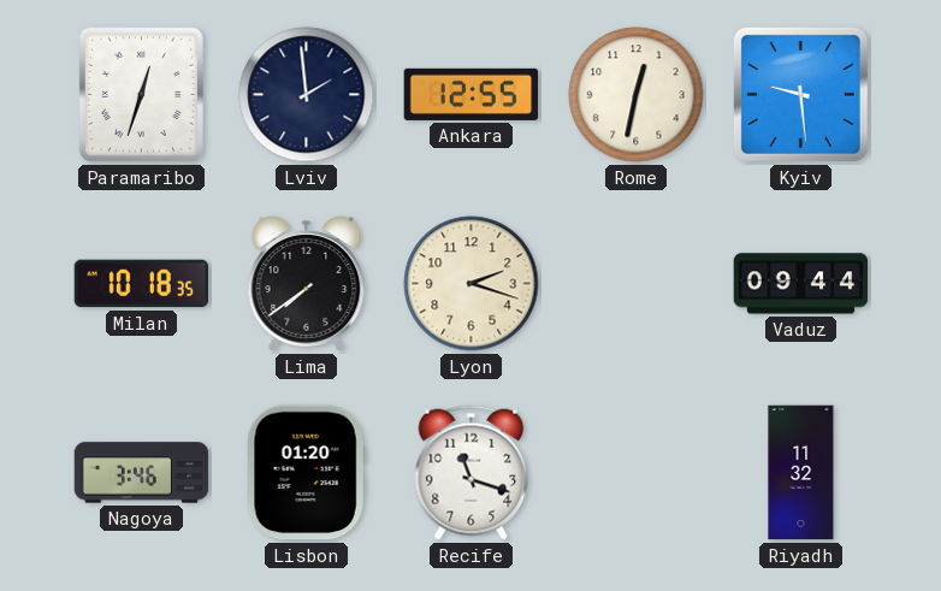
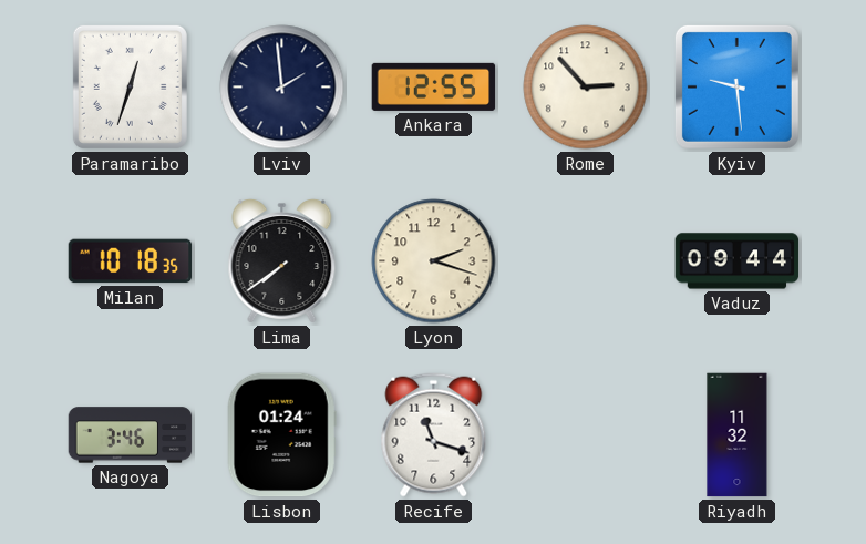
Rome: 12:32 -> 2:53 (586, 88)
Lisbon: 01:20 -> 01:24 (281, 435)
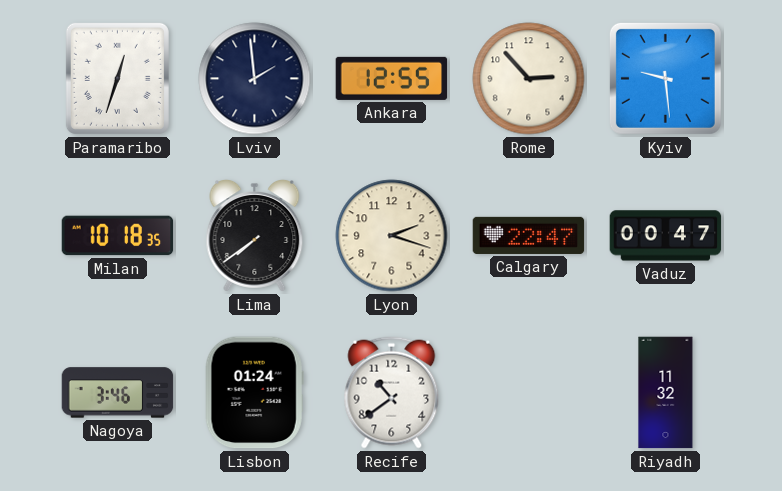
Calgary: none -> 22:47 (529, 235)
Vaduz: 09:44 -> 00:47 (666, 236)
Recife: 11:18 -> 10:39 (392, 393)
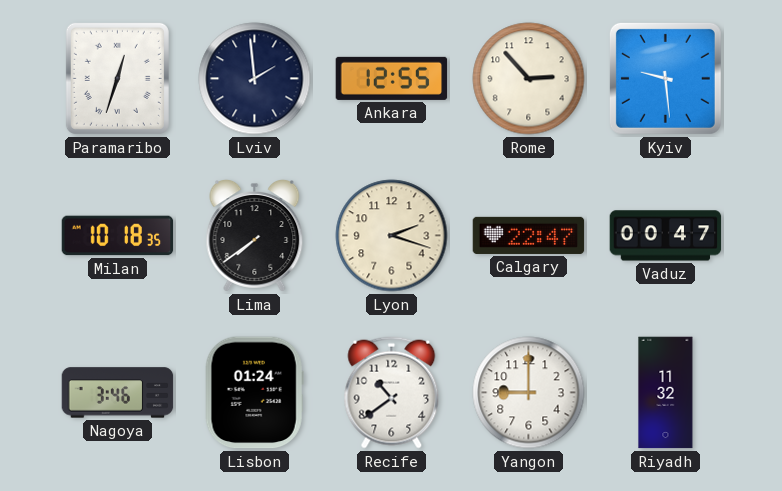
Yangon: none -> 9:00 (529, 393)
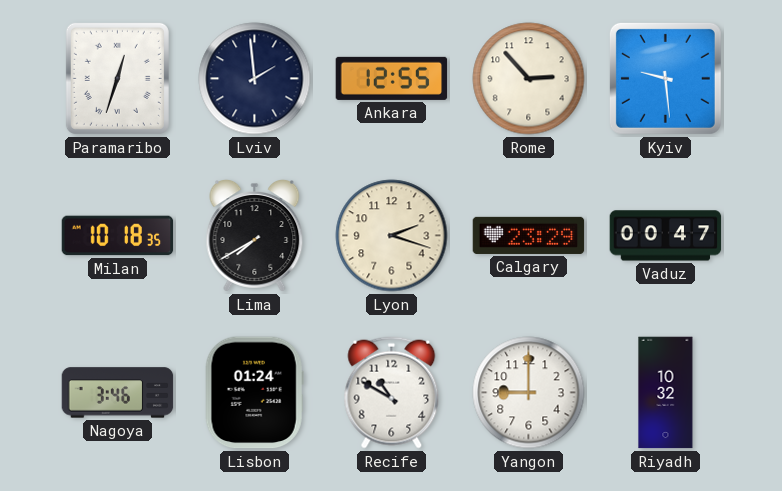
Lima: 7:39 -> 7:40 (255, 236)
Calgary: 22:47 -> 23:29 (529, 235)
Recife: 10:39 -> 10:50 (392, 393)
Riyadh: 11:32 -> 10:32 (666, 393)
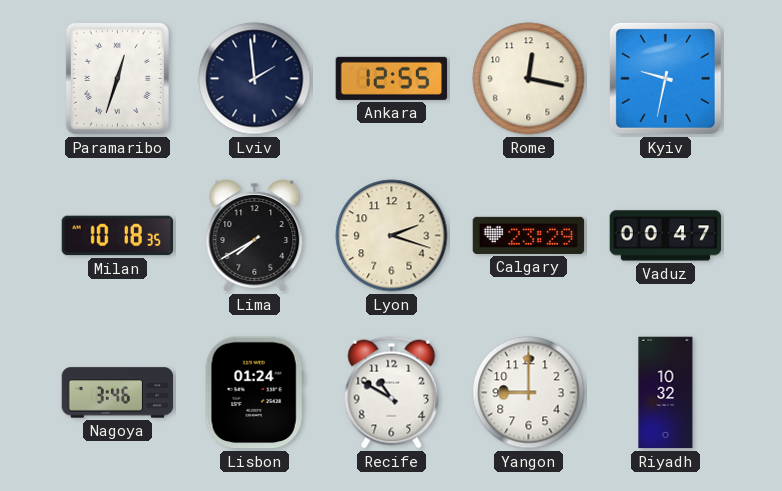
Rome: 2:53 -> 12:17 (529, 79)
Kyiv: 9:29 -> 9:32 (665, 78)
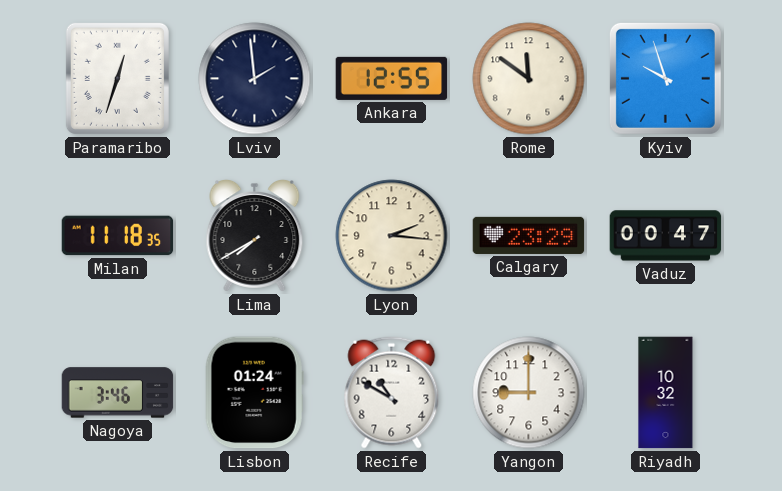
Rome: 12:17 -> 11:51 (529, 79)
Kyiv: 9:32 -> 9:57 (665, 78)
Milan: 10:18 -> 11:18 (118, 236)
Lyon: 2:18 -> 2:16 (392, 236)
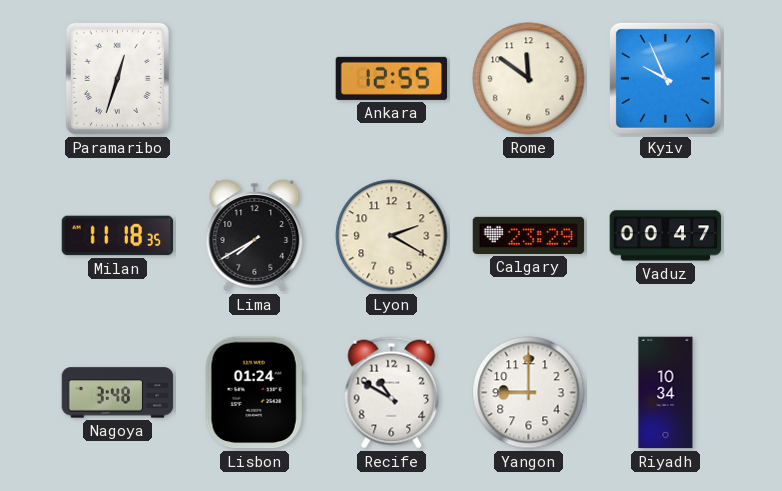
Lviv: 1:59 -> none (255, 79)
Kyiv: 9:57 -> 9:56 (665, 78)
Lyon: 2:16 -> 2:20 (392, 236)
Nagoya: 3:46 -> 3:48 (118, 393)
Riyadh: 10:32 -> 10:34 (666, 393)
